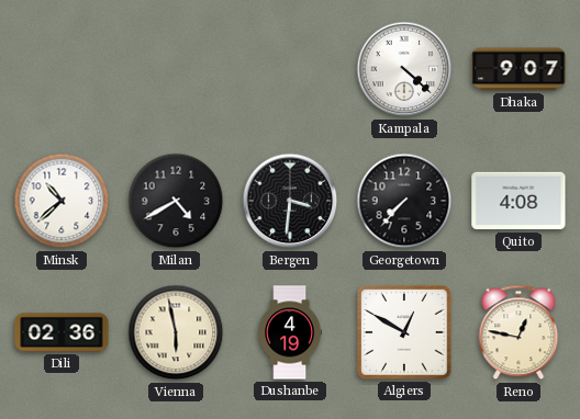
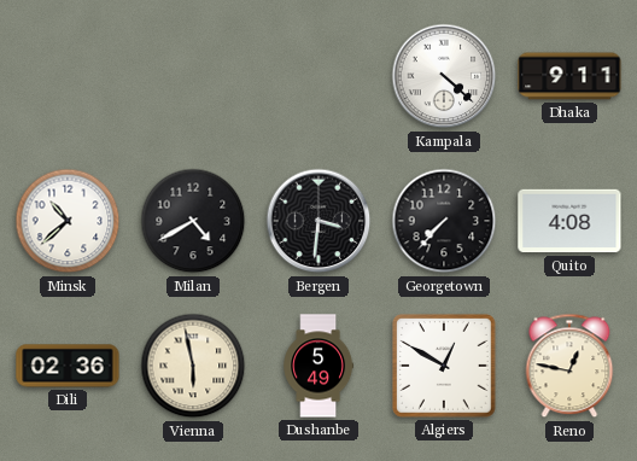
Dhaka: 9:07 -> 9:11 (569, 76)
Dushanbe: 4:19 -> 5:49 (318, 366)
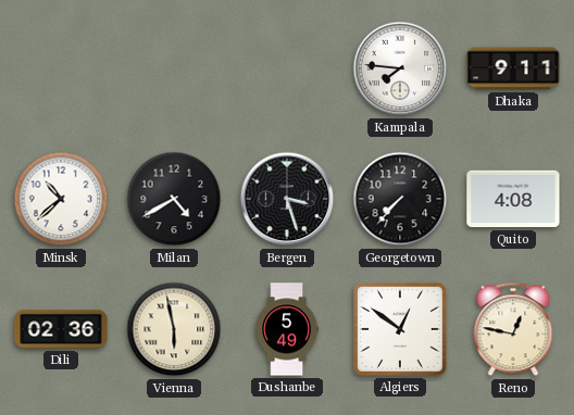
Kampala: 4:22 -> 7:46 (400, 68)
Bergen: 3:31 -> 3:27 (287, 199)
Algiers: 12:50 -> 12:51 (401, 330)
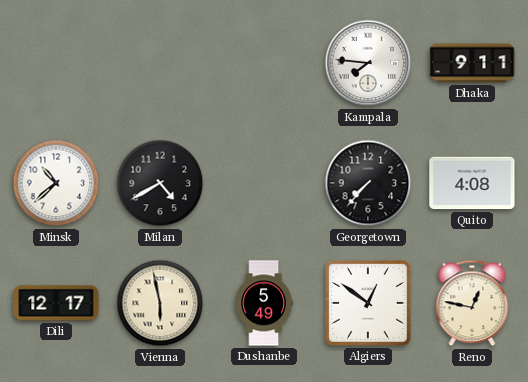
Bergen: 3:27 -> none (287, 199)
Dili: 02:36 -> 12:17 (56, 303)
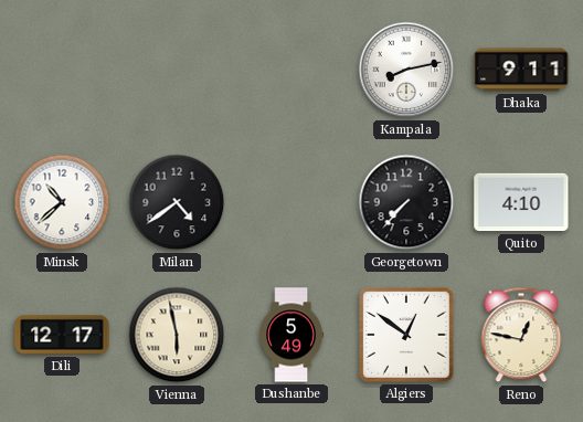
Kampala: 7:46 -> 8:13 (406, 70)
Milan: 4:40 -> 4:39 (177, 202)
Quito: 4:08 -> 4:10 (521, 202)
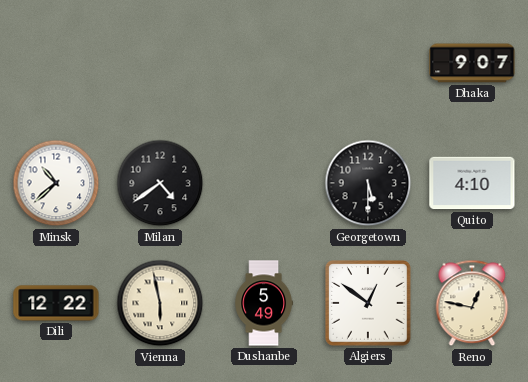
Kampala: 8:13 -> none (406, 70)
Dhaka: 9:11 -> 9:07 (472, 63)
Georgetown: 7:37 -> 5:30 (368, 183)
Dili: 12:17 -> 12:22 (56, 303)
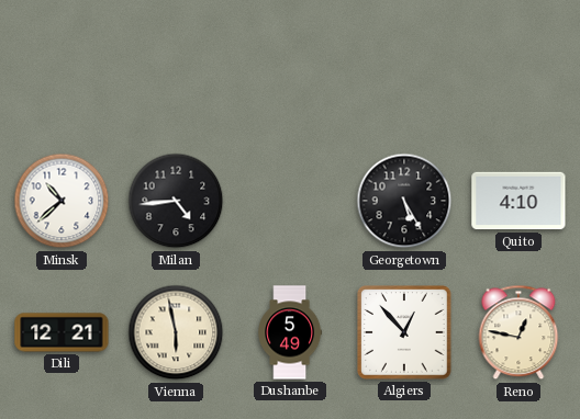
Dhaka: 9:07 -> none (472, 63)
Milan: 4:39 -> 4:44 (176, 201)
Georgetown: 5:30 -> 5:25 (404, 201)
Dili: 12:22 -> 12:21 (62, 332)
Algiers: 12:51 -> 12:53 (405, 333)
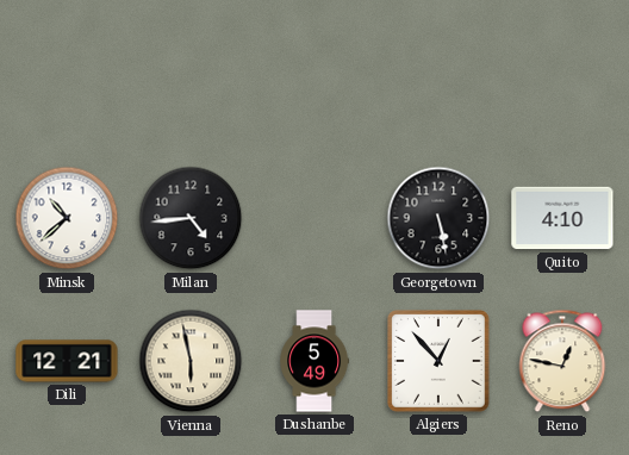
Georgetown: 5:25 -> 5:28 (438, 218)
